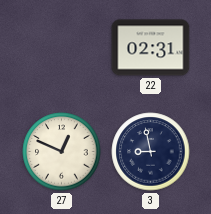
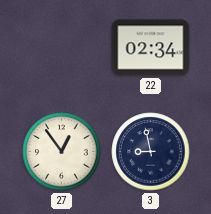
22: 02:31 -> 02:34 (151, 48)
27: 12:49 -> 12:54 (62, 152)
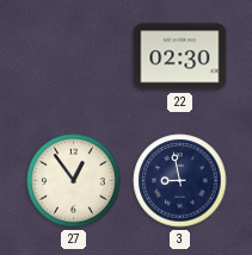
22: 02:34 -> 02:30 (180, 57)
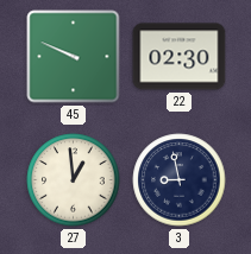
45: none -> 9:49 (74, 57)
27: 12:54 -> 12:59 (74, 180)
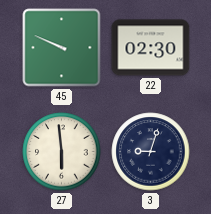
27: 12:59 -> 5:59 (62, 152)
3: 8:58 -> 9:03 (151, 152)
